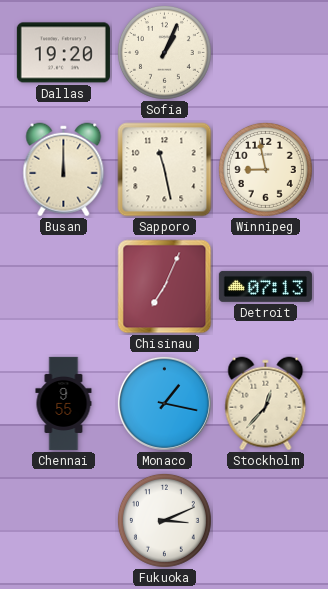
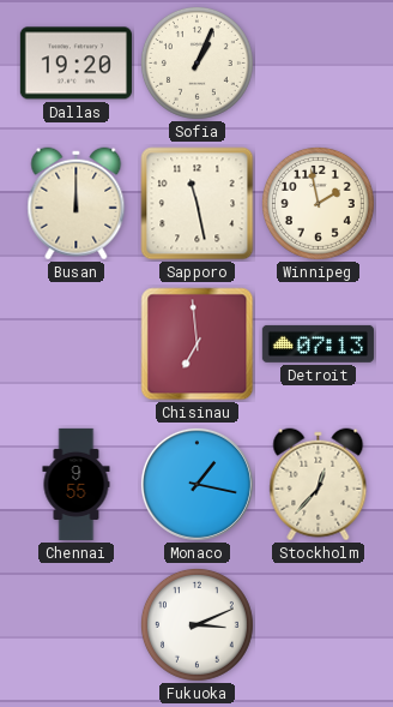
Winnipeg: 8:58 -> 1:58 (318, 203)
Chisinau: 7:04 -> 6:59 (198, 344)
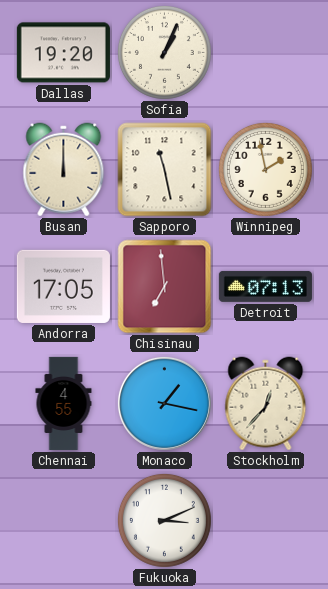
Andorra: none -> 17:05 (63, 286)
Chennai: 9:55 -> 4:55 (64, 403)
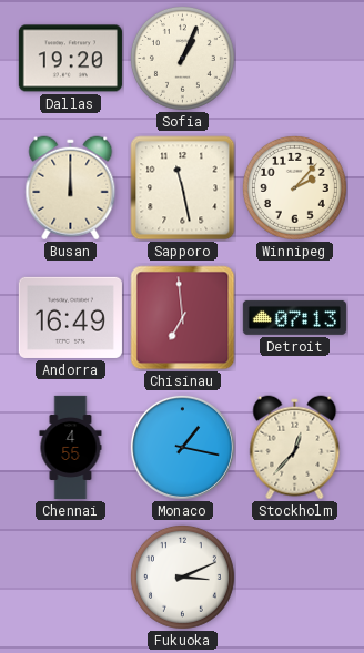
Winnipeg: 1:58 -> 2:07 (294, 187)
Andorra: 17:05 -> 16:49 (70, 317)
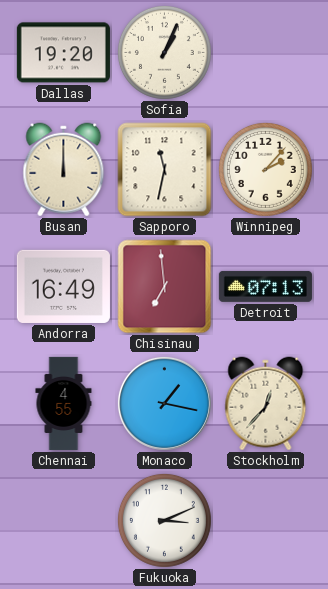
Sapporo: 11:28 -> 11:32 (165, 170)
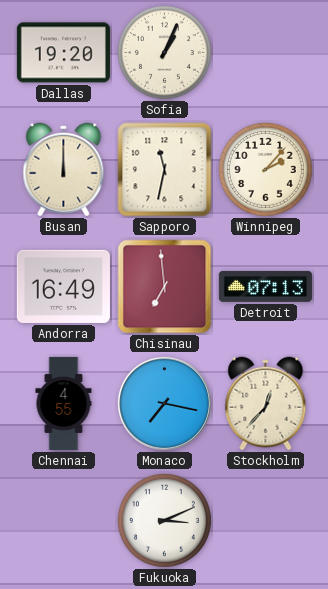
Monaco: 1:17 -> 7:17 (164, 403)
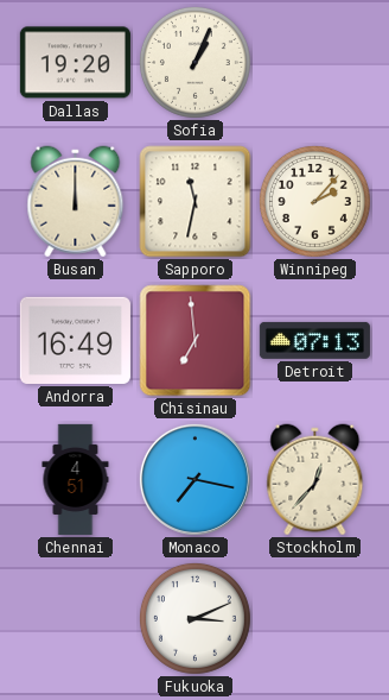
Chennai: 4:55 -> 4:51 (76, 479)
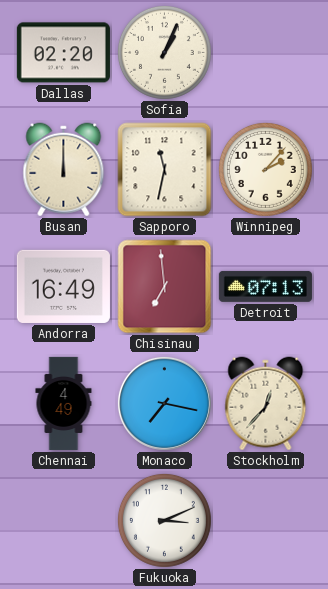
Dallas: 19:20 -> 02:20 (63, 53)
Chennai: 4:51 -> 4:49 (64, 403)
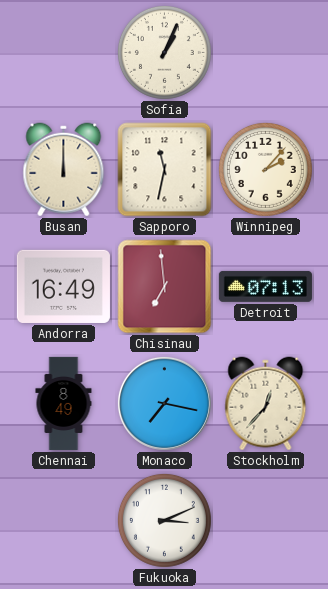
Dallas: 02:20 -> none (63, 53)
Chennai: 4:49 -> 8:49 (64, 403)
